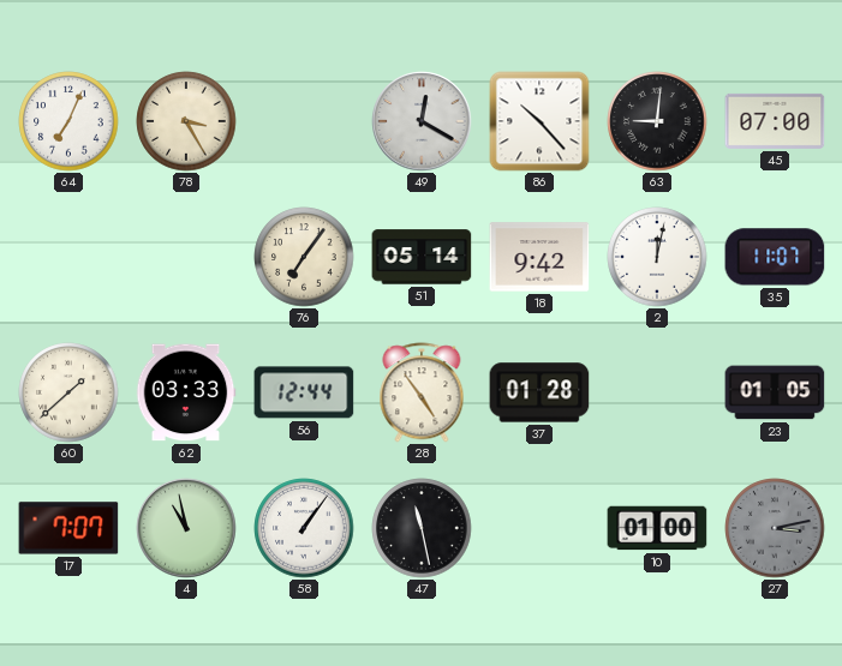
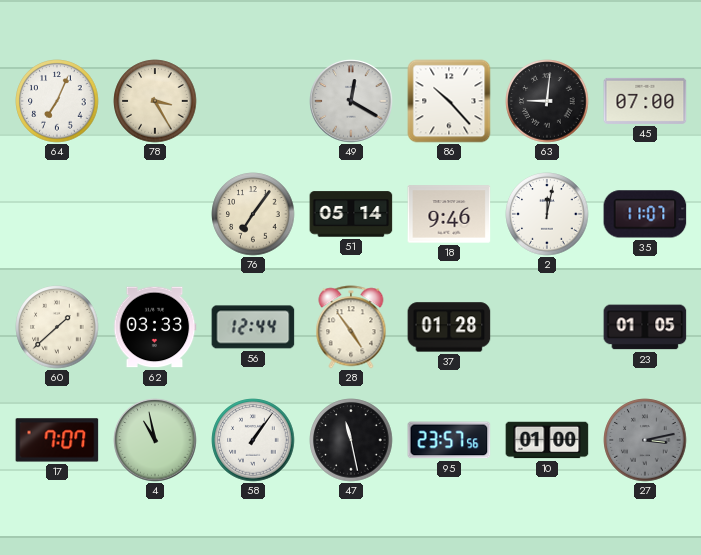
18: 9:42 -> 9:46 (449, 214)
95: none -> 23:57 (449, 440)
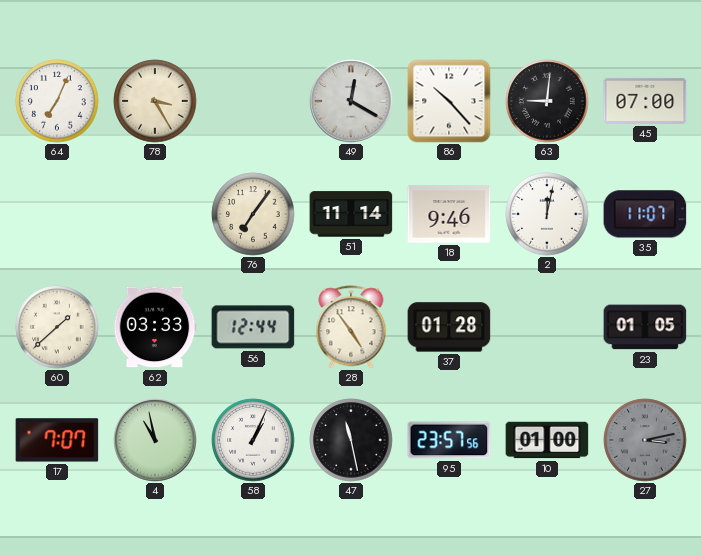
51: 05:14 -> 11:14 (351, 214)
58: 1:06 -> 1:04 (253, 440)
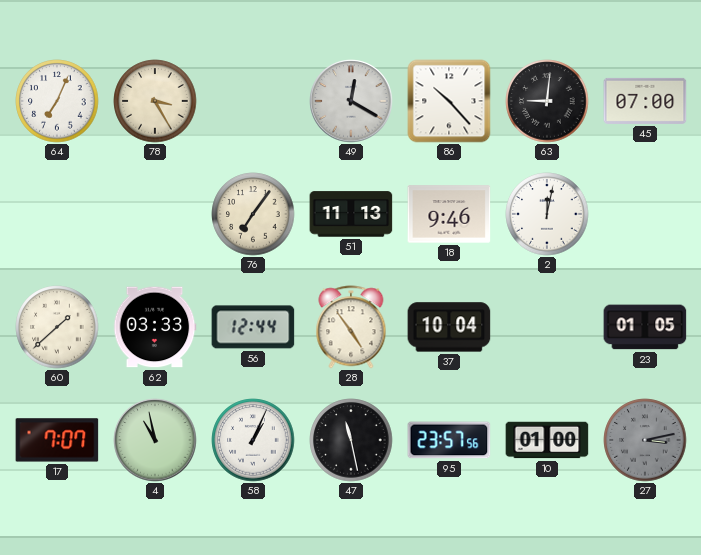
51: 11:14 -> 11:13 (351, 214)
35: 11:07 -> none (645, 214)
37: 01:28 -> 10:04 (449, 327)
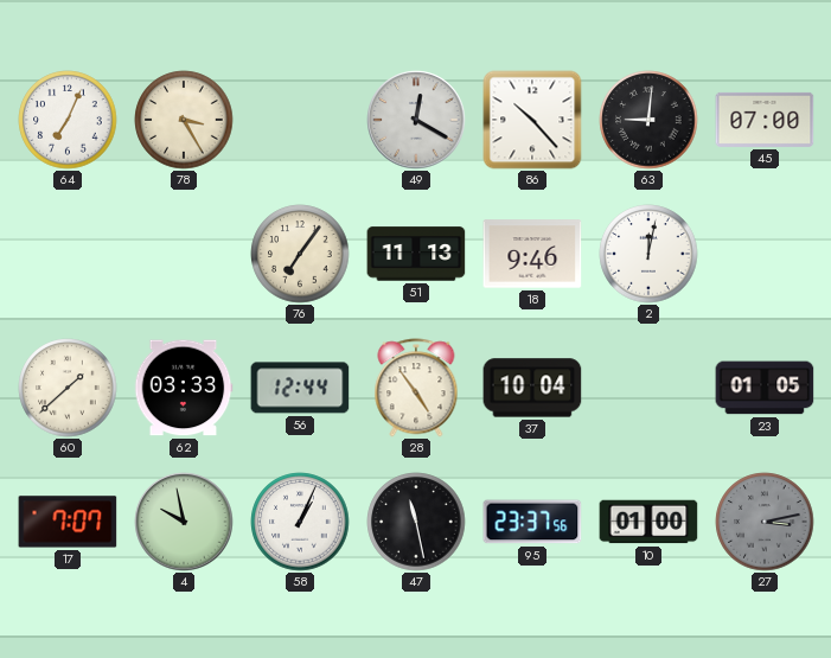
4: 10:58 -> 9:58 (184, 522)
95: 23:57 -> 23:37 (532, 522)
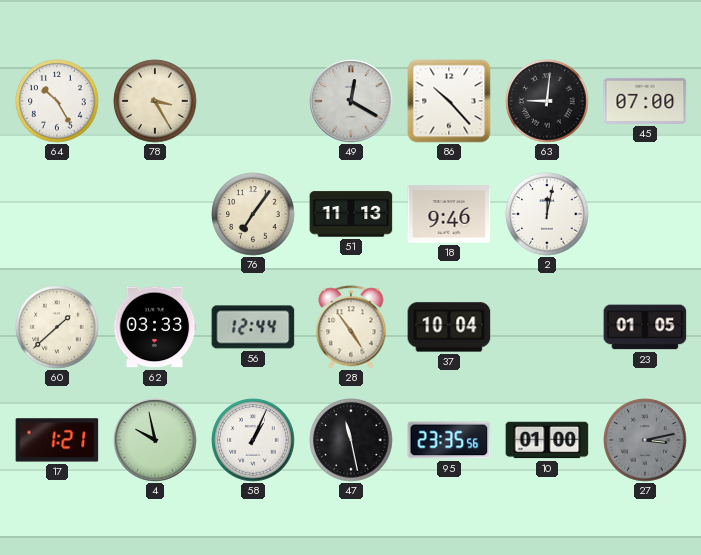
64: 7:04 -> 10:25 (57, 101)
17: 7:07 -> 1:21 (57, 440)
95: 23:37 -> 23:35 (449, 440)
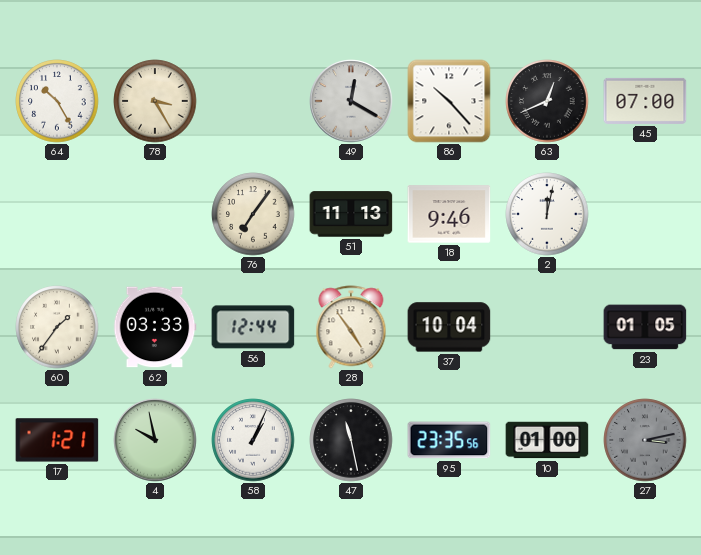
63: 9:01 -> 12:41 (547, 101)
60: 1:38 -> 1:36 (57, 327)
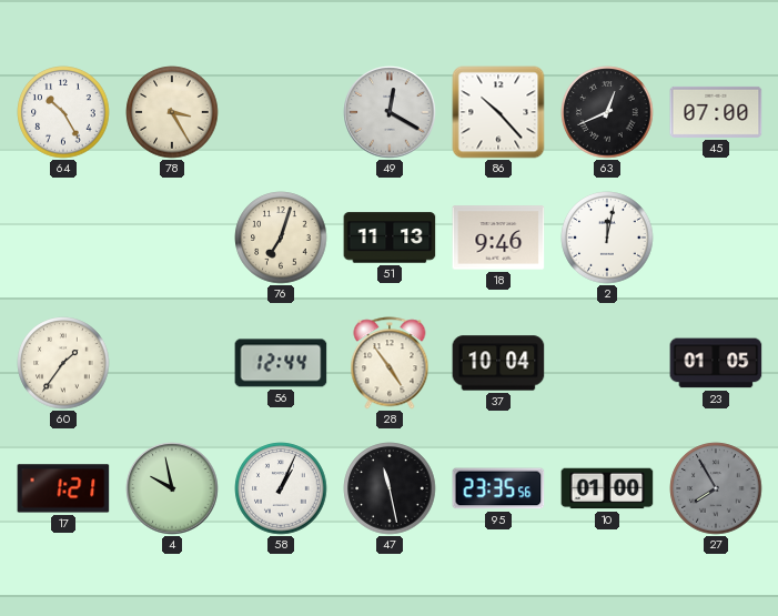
76: 7:06 -> 7:03 (281, 238)
62: 03:33 -> none (155, 327)
27: 3:13 -> 7:55 (716, 488)
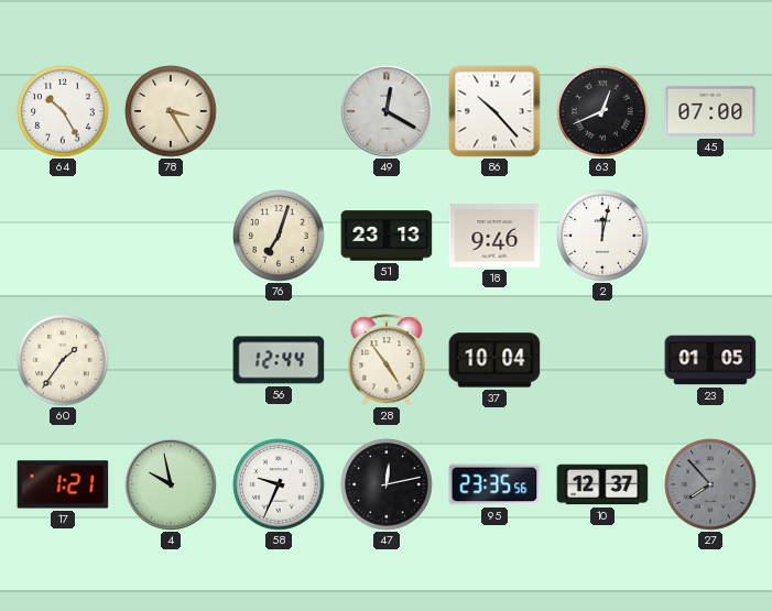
51: 11:13 -> 23:13 (387, 236)
58: 1:04 -> 9:34 (279, 484)
47: 11:28 -> 12:13 (387, 484)
10: 01:00 -> 12:37 (602, 484)
27: 7:55 -> 7:53 (710, 484)
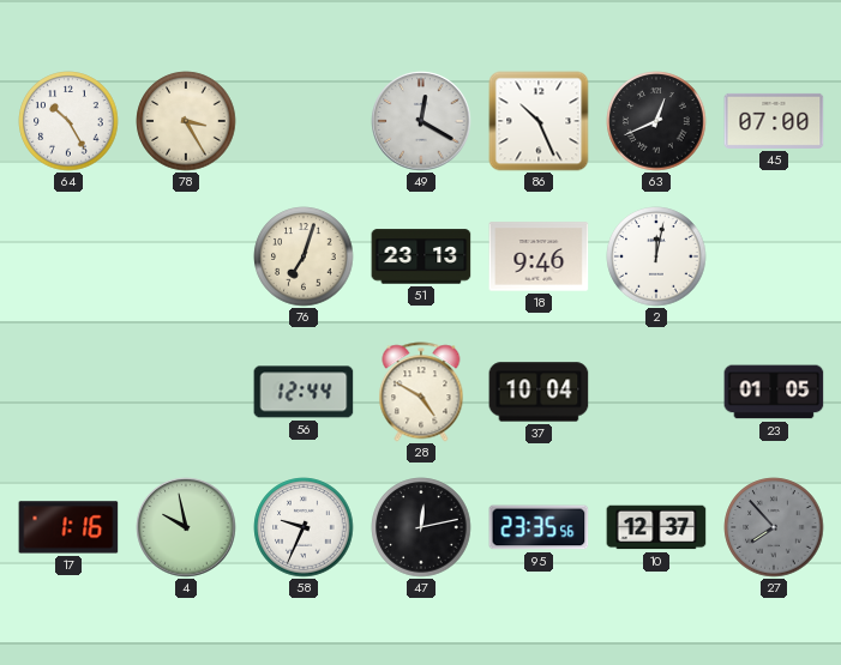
86: 10:23 -> 10:26 (539, 121)
60: 1:36 -> none (63, 360)
28: 4:54 -> 4:50 (421, 392)
17: 1:21 -> 1:16 (68, 527)
